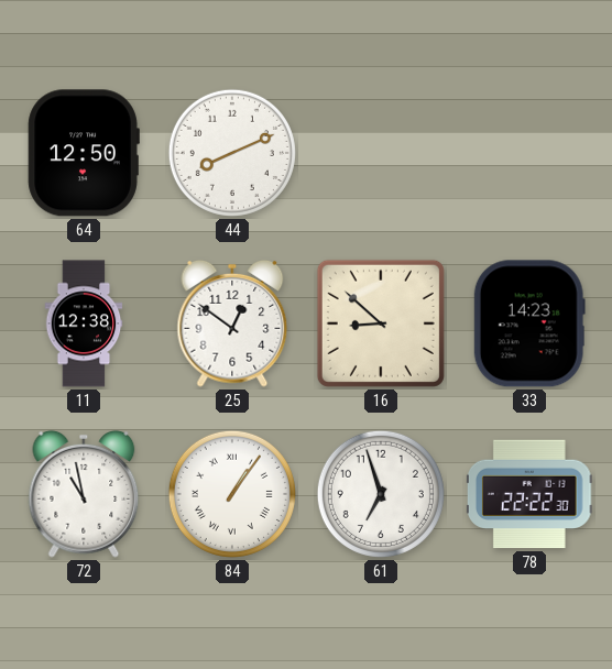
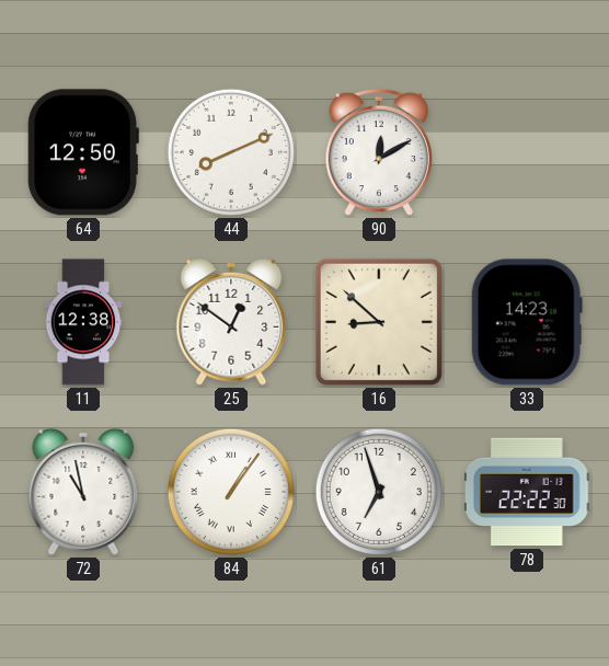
90: none -> 12:10 (378, 152)
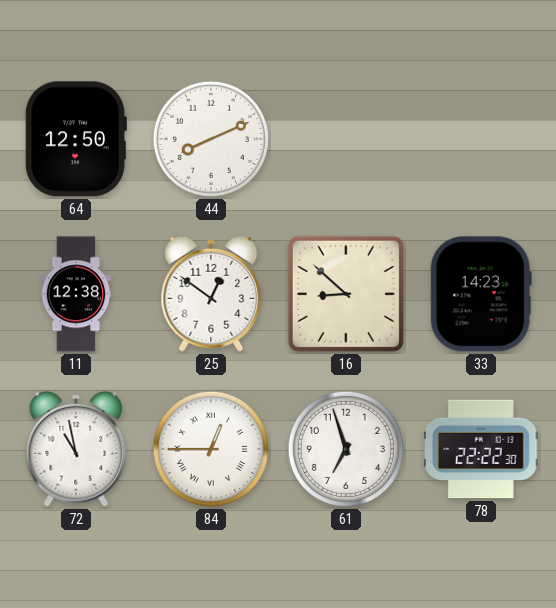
90: 12:10 -> none (378, 152)
84: 1:06 -> 12:45 (211, 449)
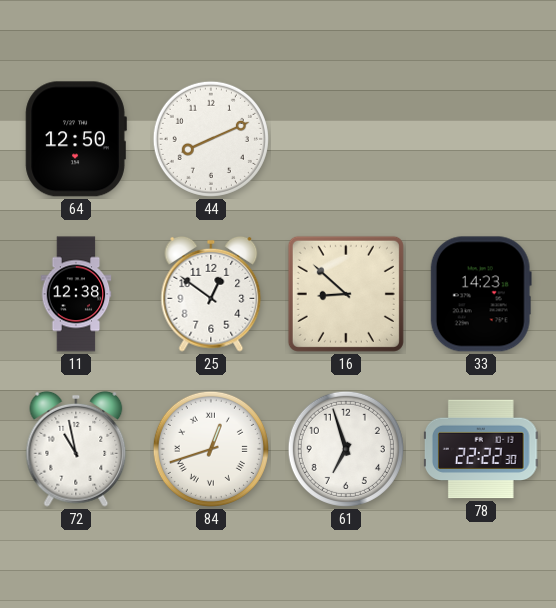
84: 12:45 -> 12:42 (211, 449)
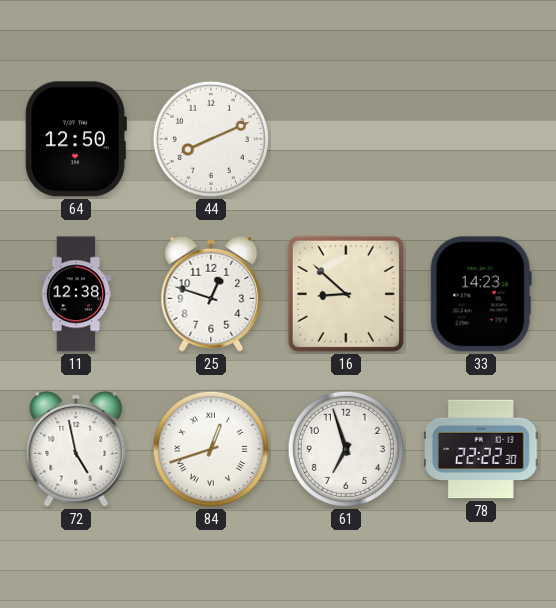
25: 12:51 -> 12:48 (211, 294)
72: 10:58 -> 4:58 (76, 449)
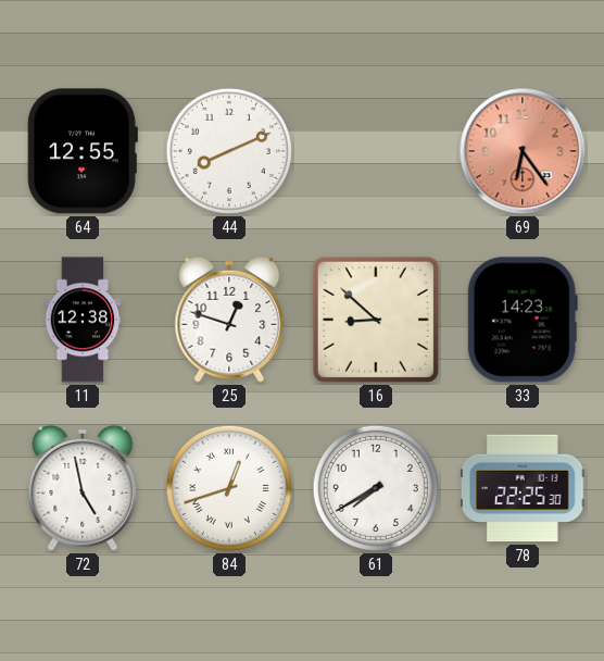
64: 12:50 -> 12:55 (83, 151)
69: none -> 6:24 (523, 151)
61: 6:57 -> 7:40 (376, 488)
78: 22:22 -> 22:25 (523, 488)
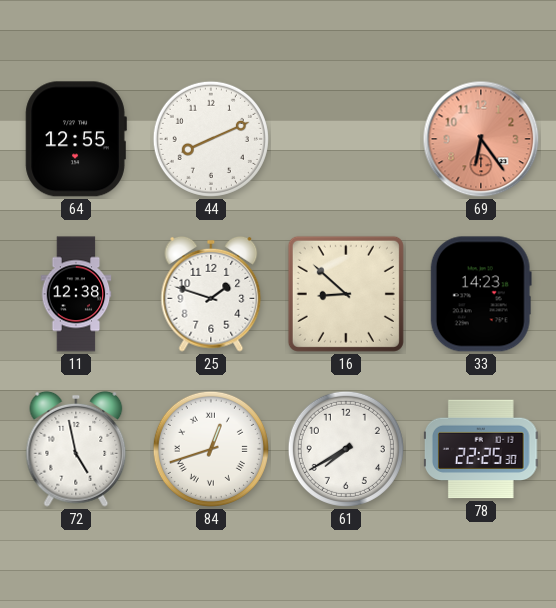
25: 12:48 -> 1:48 (211, 294)
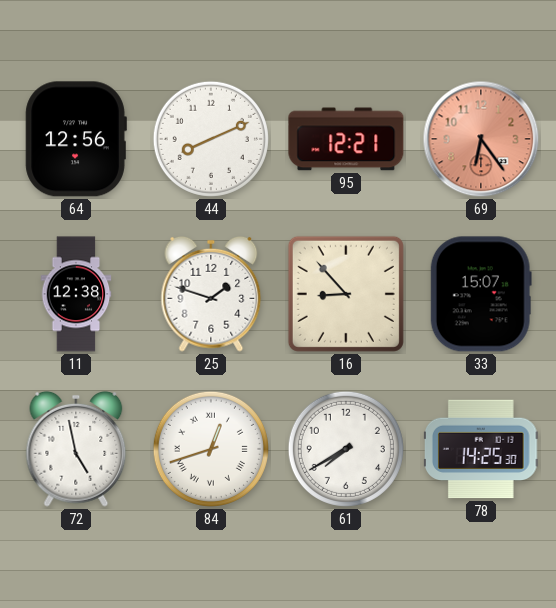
64: 12:55 -> 12:56 (76, 139)
95: none -> 12:21 (346, 139)
16: 8:52 -> 8:53 (346, 294)
33: 14:23 -> 15:07 (481, 294)
78: 22:25 -> 14:25 (481, 449)
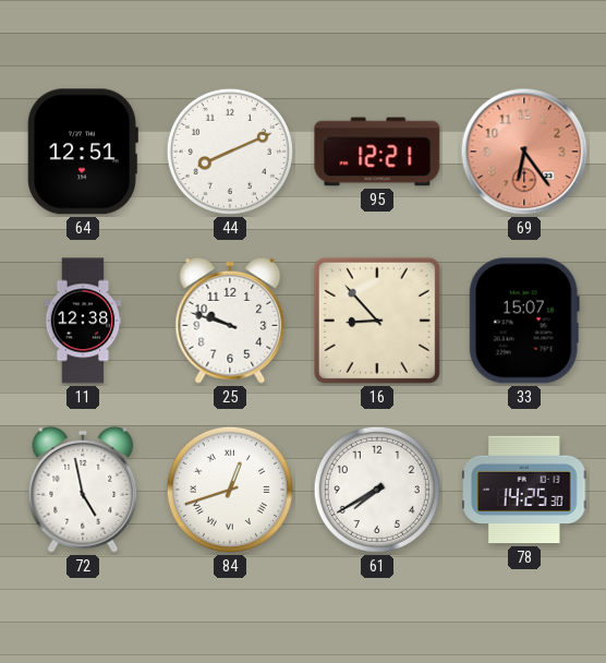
64: 12:56 -> 12:51 (83, 152)
25: 1:48 -> 9:48 (230, 321)
